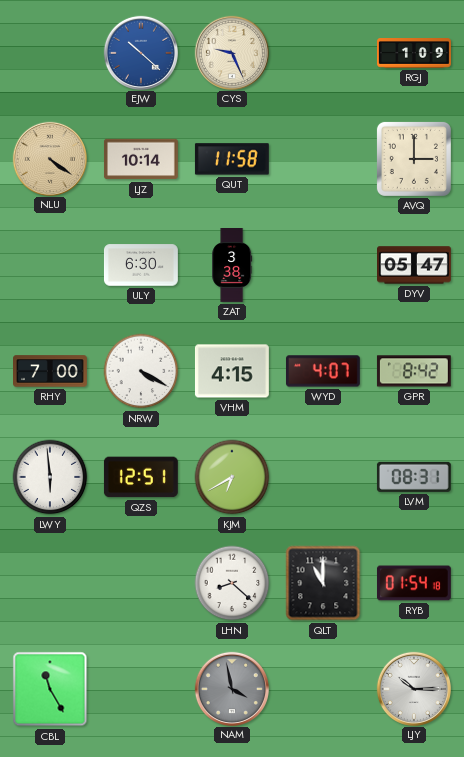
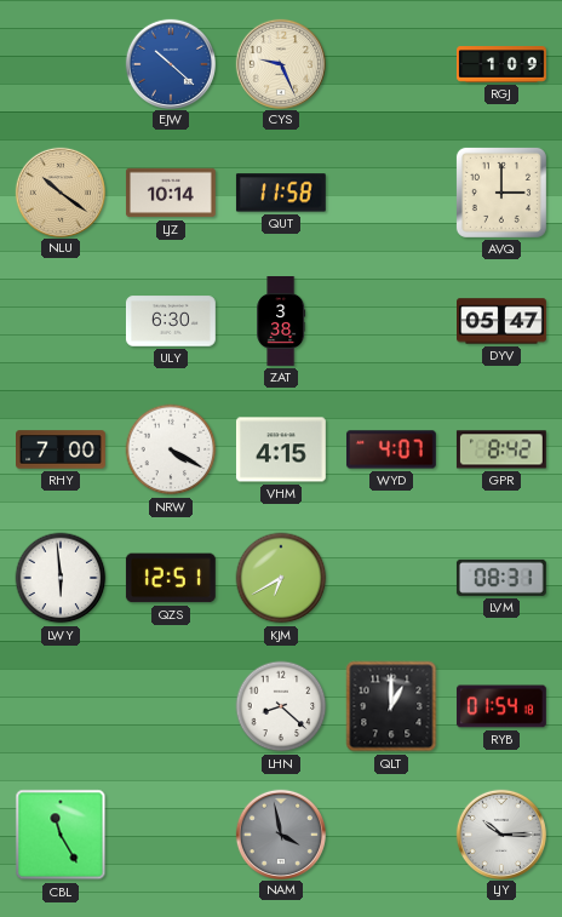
NLU: 4:21 -> 10:21 (59, 191)
QLT: 11:00 -> 1:00 (391, 706)
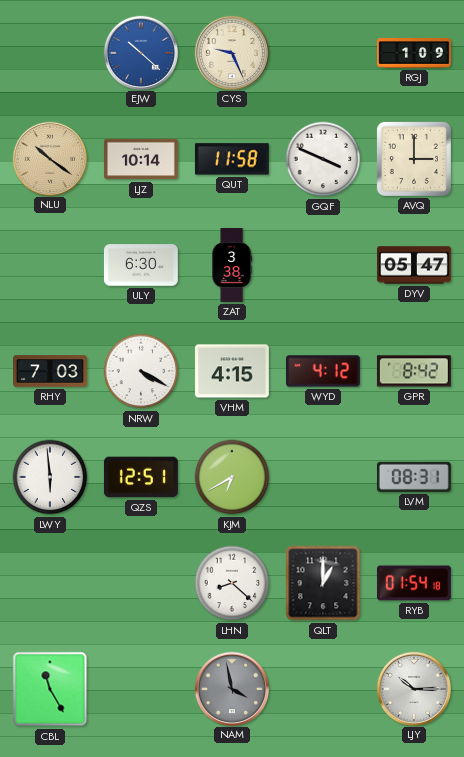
GQF: none -> 3:49 (323, 159)
RHY: 7:00 -> 7:03 (51, 371)
WYD: 4:07 -> 4:12 (323, 371)
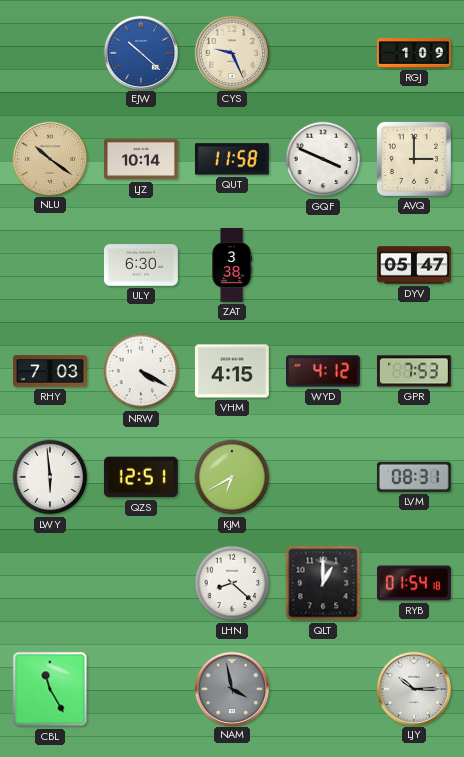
GPR: 8:42 -> 7:53 (414, 371)
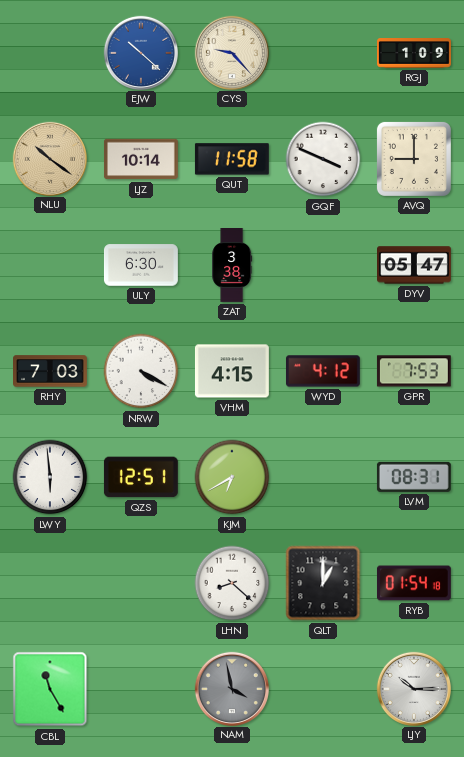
CYS: 9:26 -> 9:23 (231, 52)
AVQ: 3:00 -> 9:00 (414, 159)
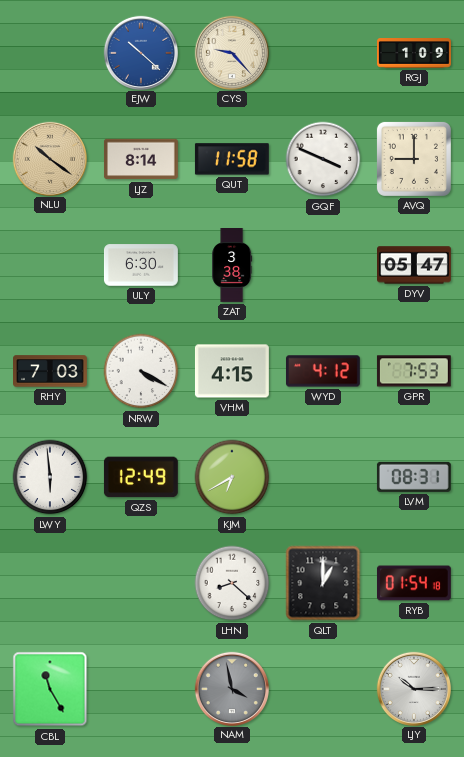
LJZ: 10:14 -> 8:14 (141, 159)
QZS: 12:51 -> 12:49 (141, 477)
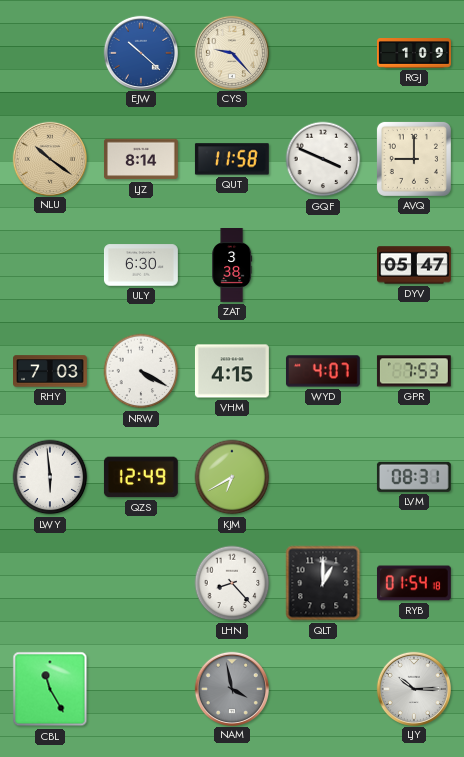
WYD: 4:12 -> 4:07 (323, 371)
LHN: 8:22 -> 8:23 (232, 583)
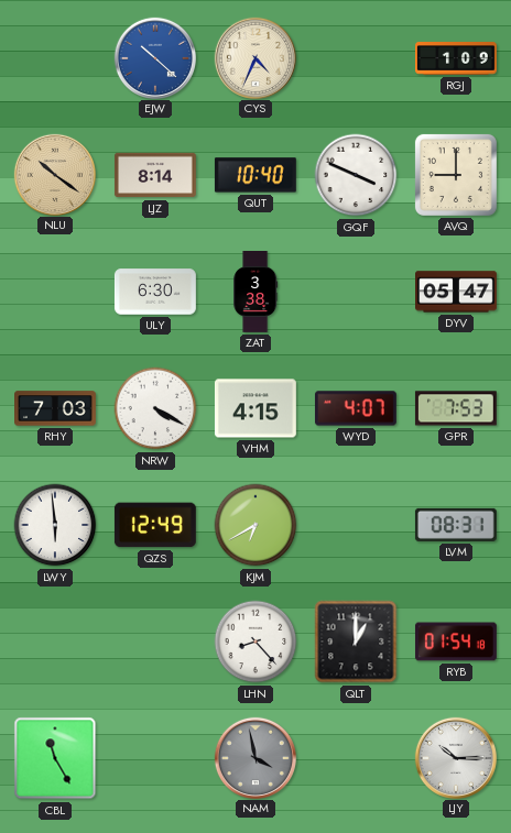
CYS: 9:23 -> 4:34 (254, 57)
QUT: 11:58 -> 10:40 (255, 175)
